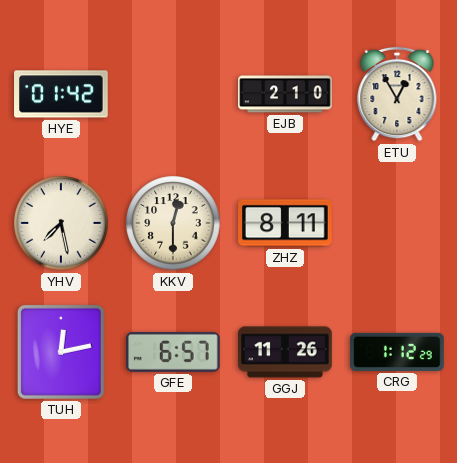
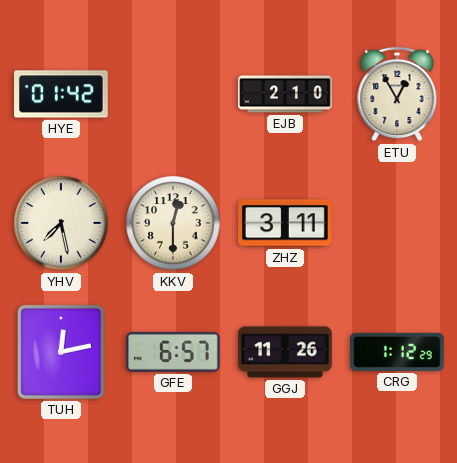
ZHZ: 8:11 -> 3:11 (286, 223)
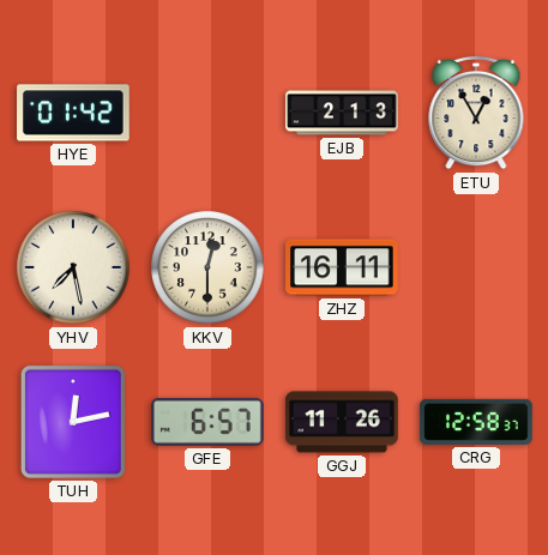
EJB: 2:10 -> 2:13 (342, 113)
ZHZ: 3:11 -> 16:11 (343, 267)
CRG: 1:12 -> 12:58 (476, 422)
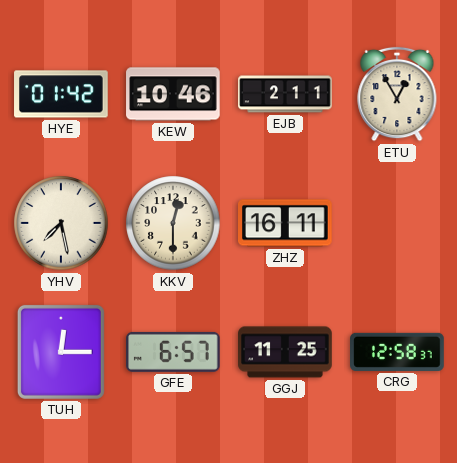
KEW: none -> 10:46 (173, 94)
EJB: 2:13 -> 2:11 (285, 94)
TUH: 12:13 -> 12:15 (61, 352)
GGJ: 11:26 -> 11:25 (285, 352)
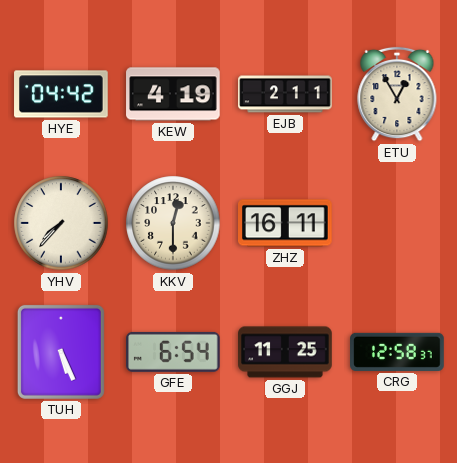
HYE: 01:42 -> 04:42 (61, 94)
KEW: 10:46 -> 4:19 (173, 94)
YHV: 7:28 -> 7:37 (61, 223)
TUH: 12:15 -> 5:26 (61, 352)
GFE: 6:57 -> 6:54 (173, 352)
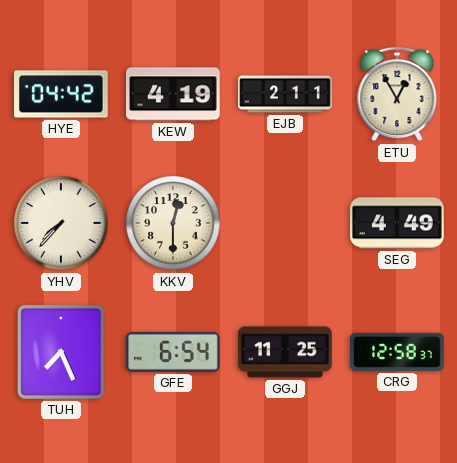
ZHZ: 16:11 -> none (286, 223)
SEG: none -> 4:49 (397, 223)
TUH: 5:26 -> 7:26 (61, 352)
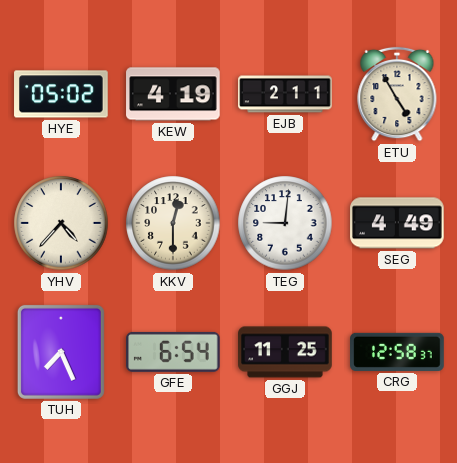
HYE: 04:42 -> 05:02 (61, 94)
ETU: 12:55 -> 4:55 (397, 94)
YHV: 7:37 -> 4:37 (61, 223)
TEG: none -> 9:01 (285, 223)
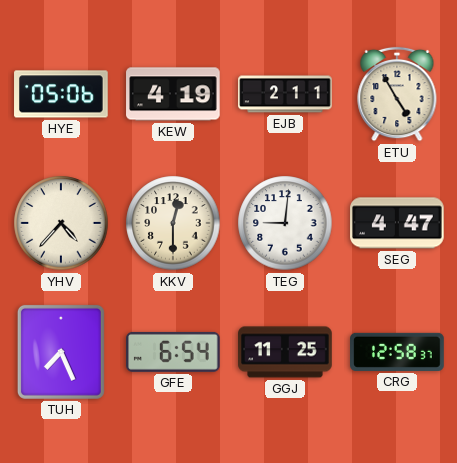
HYE: 05:02 -> 05:06 (61, 94)
SEG: 4:49 -> 4:47 (397, 223)
